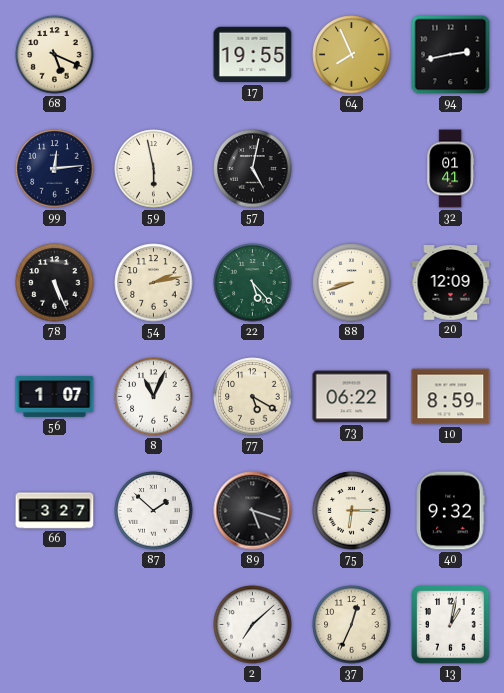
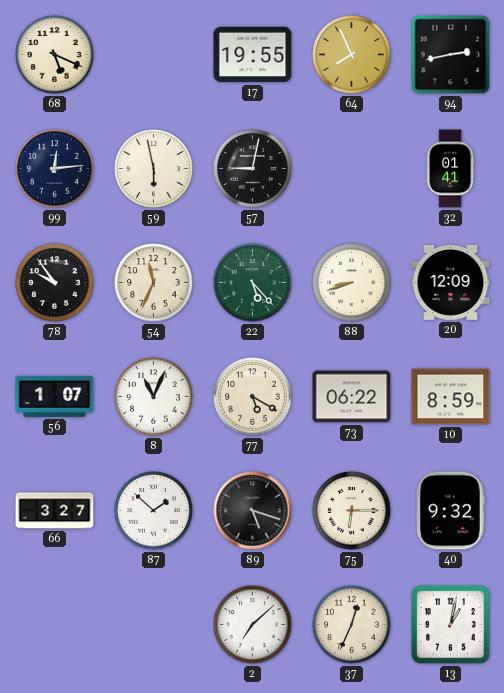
57: 5:02 -> 9:02 (253, 169)
78: 5:26 -> 9:54 (55, 283)
54: 2:13 -> 11:34 (154, 283)
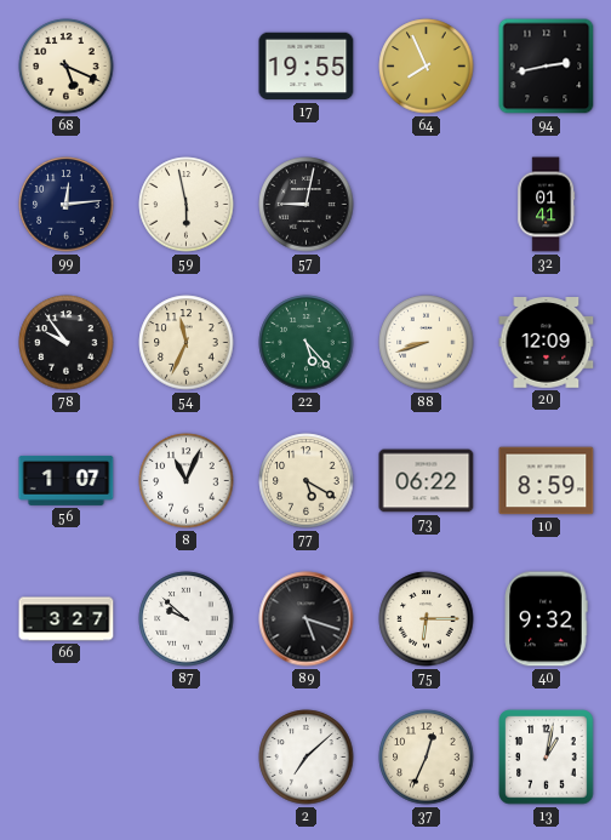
87: 1:52 -> 9:52 (187, 619)
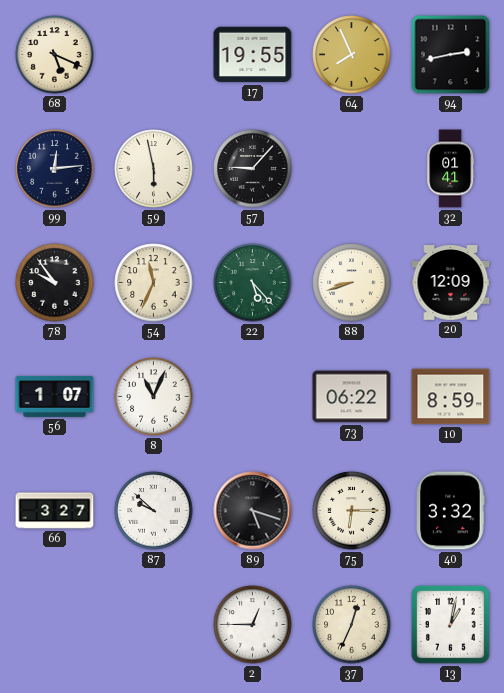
57: 9:02 -> 9:07 (253, 169)
77: 5:20 -> none (307, 481)
40: 9:32 -> 3:32 (450, 511)
2: 7:08 -> 12:45 (253, 625)
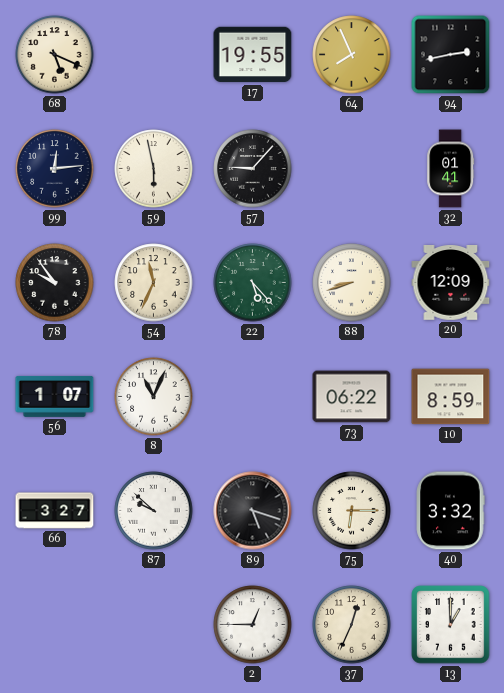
13: 1:02 -> 1:00 (451, 625)
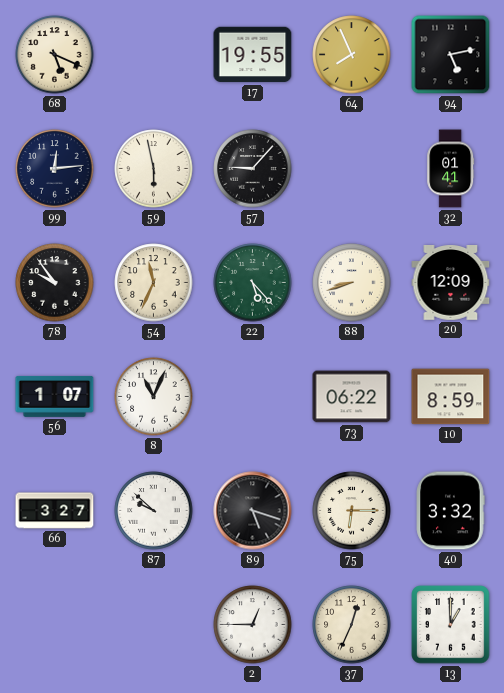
94: 2:43 -> 5:13 (451, 55)
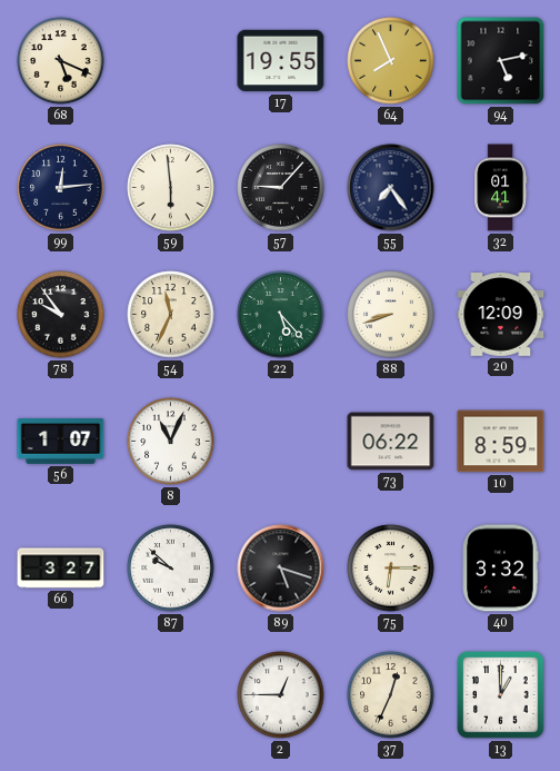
59: 5:58 -> 5:59 (171, 188)
55: none -> 7:24 (391, 188)
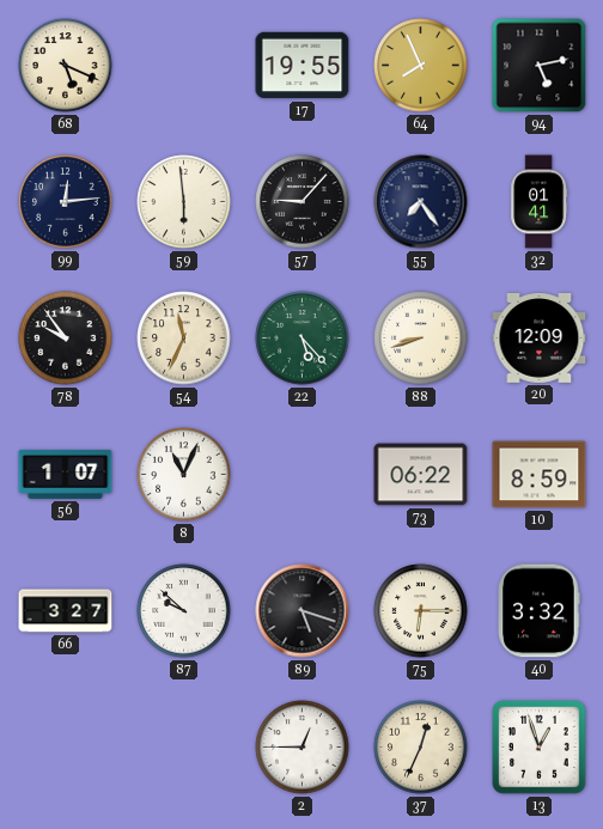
13: 1:00 -> 12:57 (540, 748)
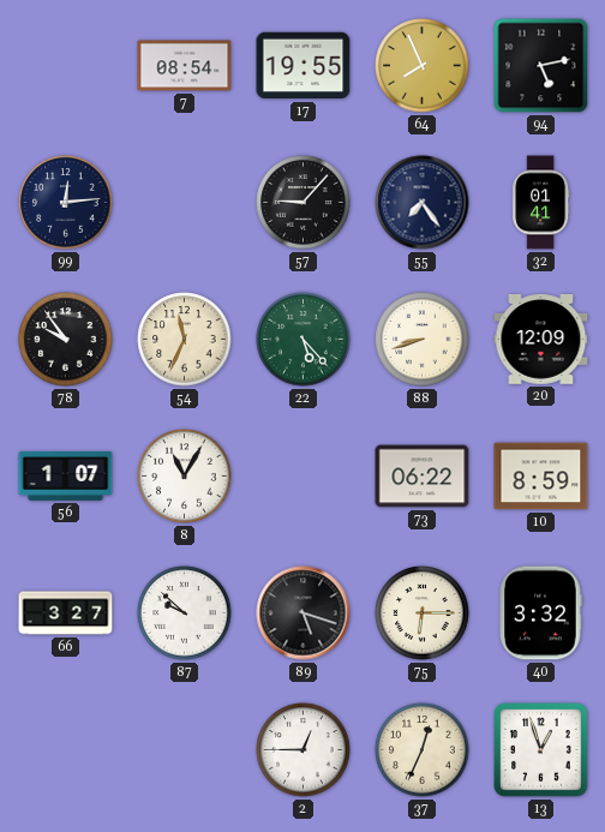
68: 5:19 -> none (66, 66)
7: none -> 08:54 (185, 66)
59: 5:59 -> none (184, 202)
8: 11:04 -> 11:05 (185, 477)
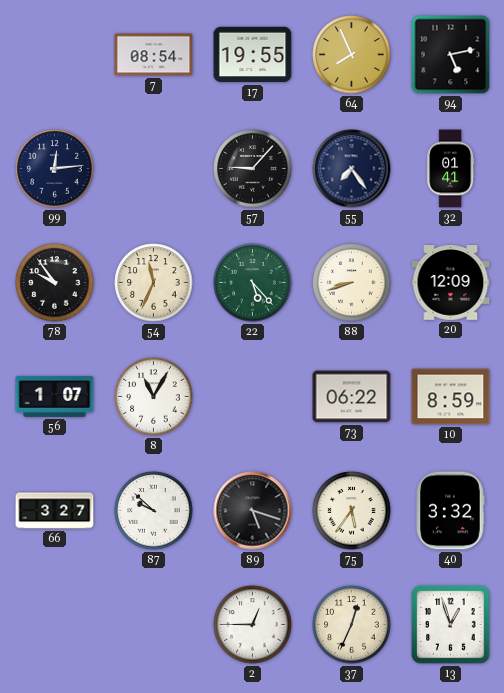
75: 6:15 -> 5:36 (352, 511)
